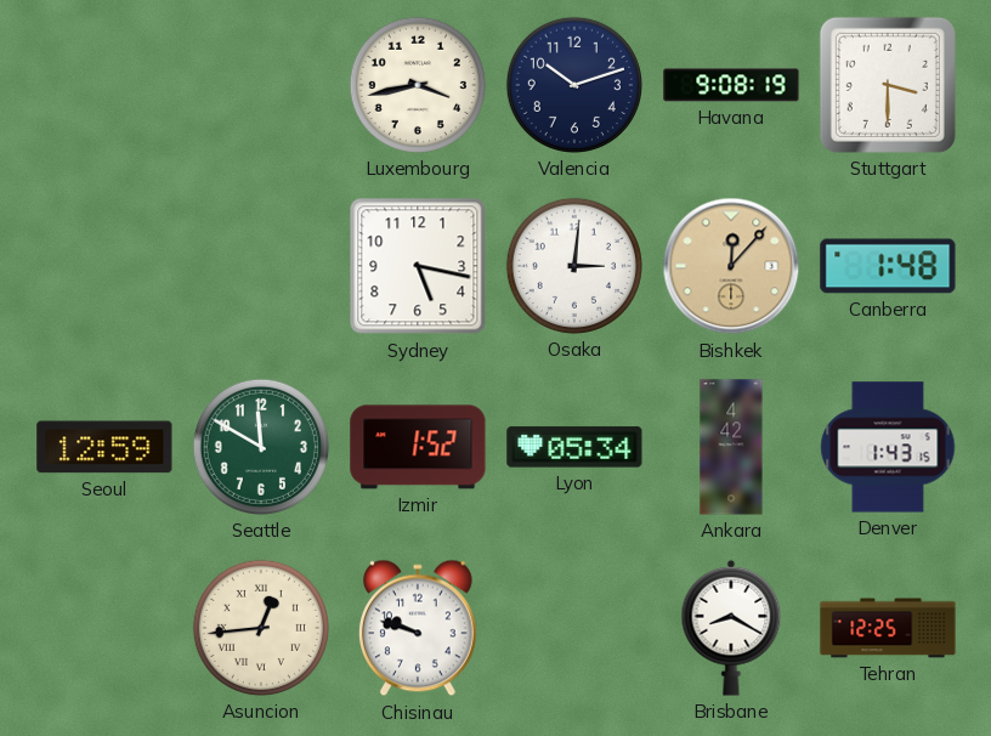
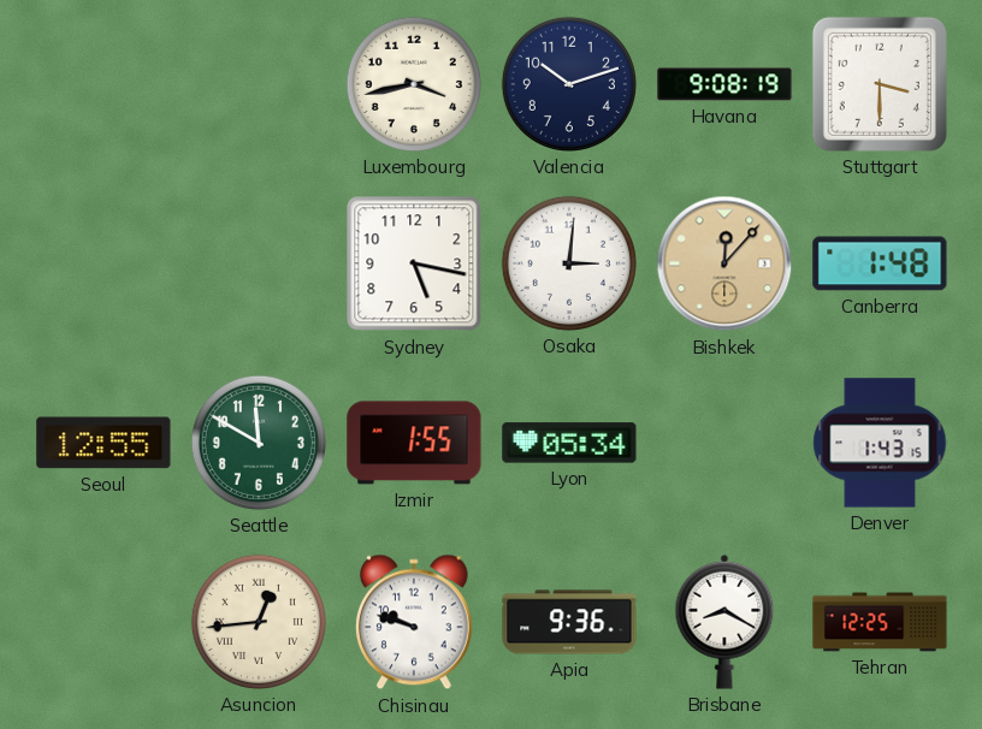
Seoul: 12:59 -> 12:55 (103, 443)
Izmir: 1:52 -> 1:55 (414, 443)
Ankara: 4:42 -> none (731, 447)
Apia: none -> 9:36 (569, 622)
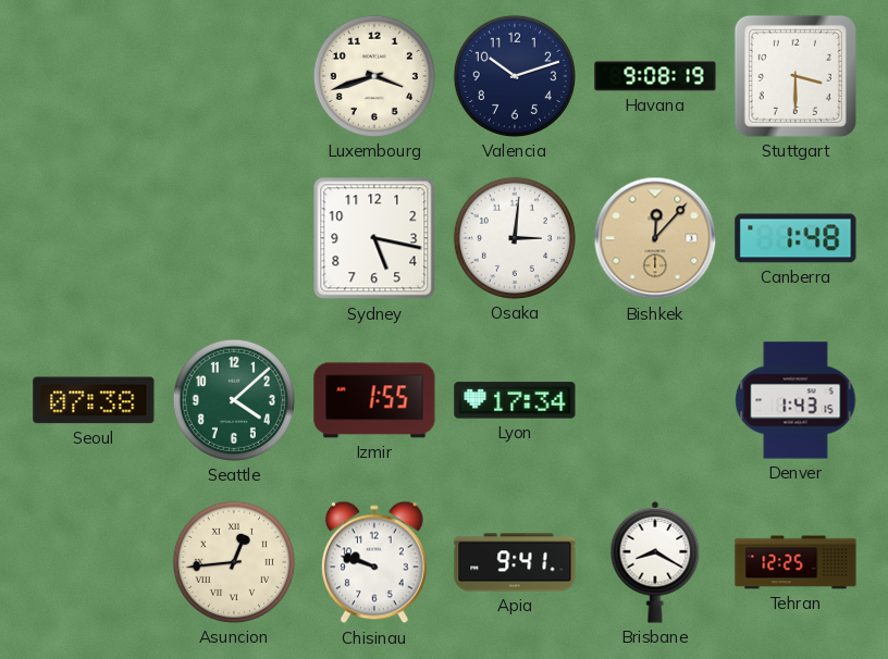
Luxembourg: 3:43 -> 3:42 (374, 76)
Seoul: 12:55 -> 07:38 (94, 400)
Seattle: 11:50 -> 4:08 (234, 400)
Lyon: 05:34 -> 17:34 (515, 400)
Apia: 9:36 -> 9:41 (515, 562)
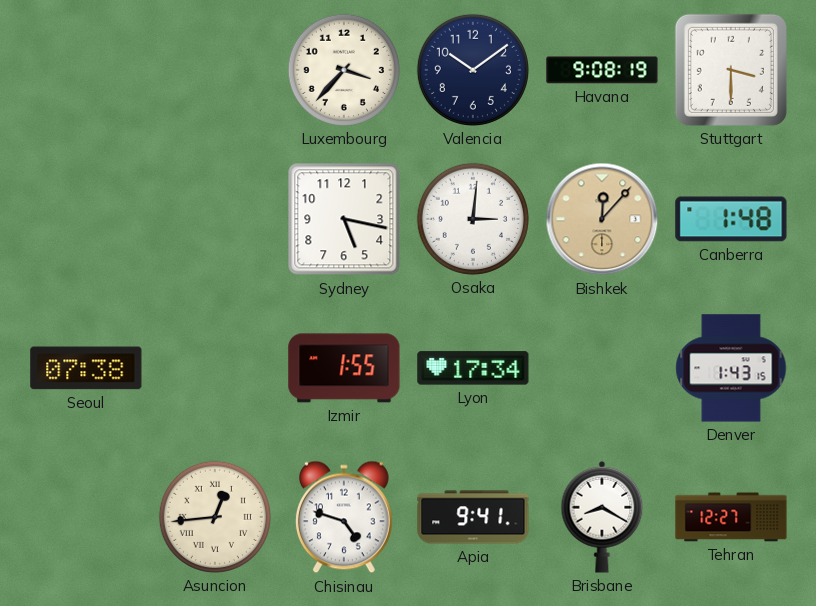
Luxembourg: 3:42 -> 3:37 (344, 70)
Valencia: 10:12 -> 10:09 (473, 70)
Seattle: 4:08 -> none (234, 400)
Chisinau: 9:48 -> 4:48 (344, 517)
Tehran: 12:25 -> 12:27 (731, 517)
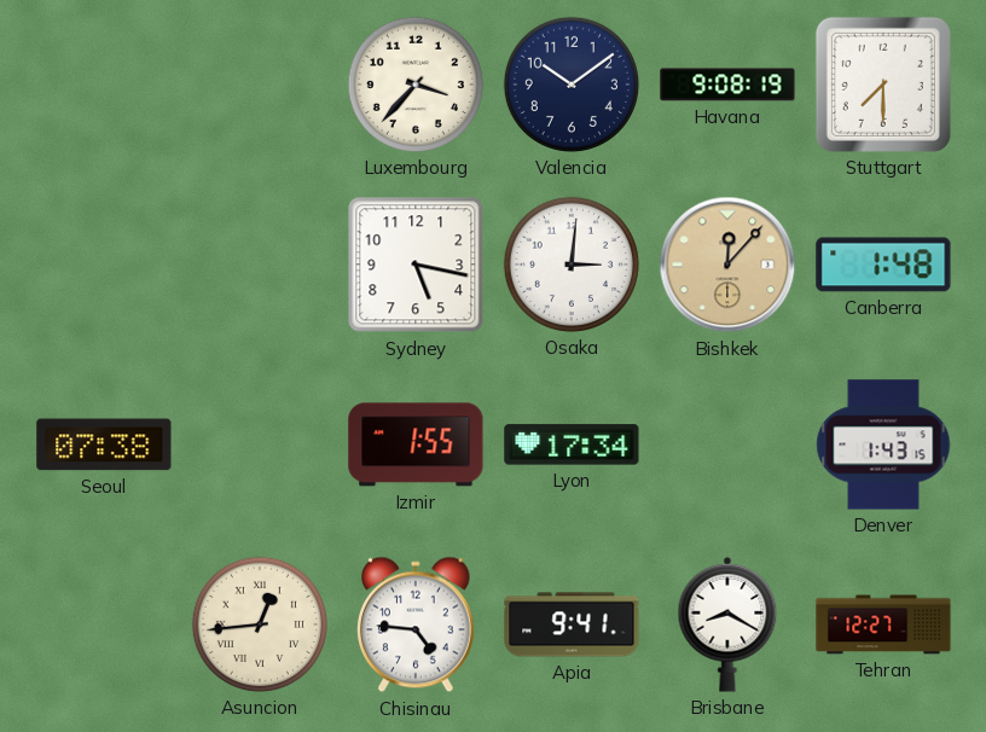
Stuttgart: 3:30 -> 7:30 (883, 85)
Chisinau: 4:48 -> 4:46 (416, 624)
